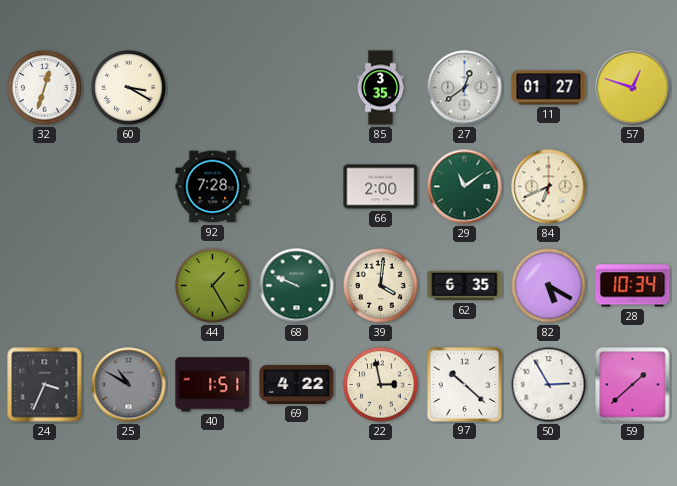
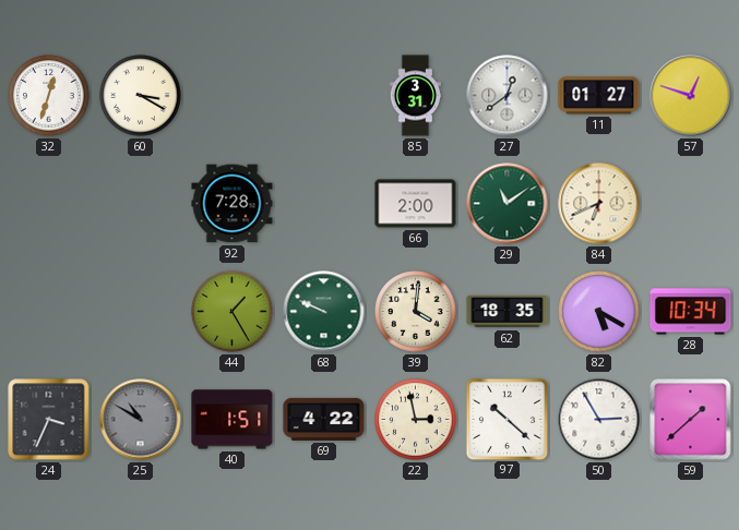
85: 3:35 -> 3:31 (415, 96)
62: 6:35 -> 18:35 (508, 312)
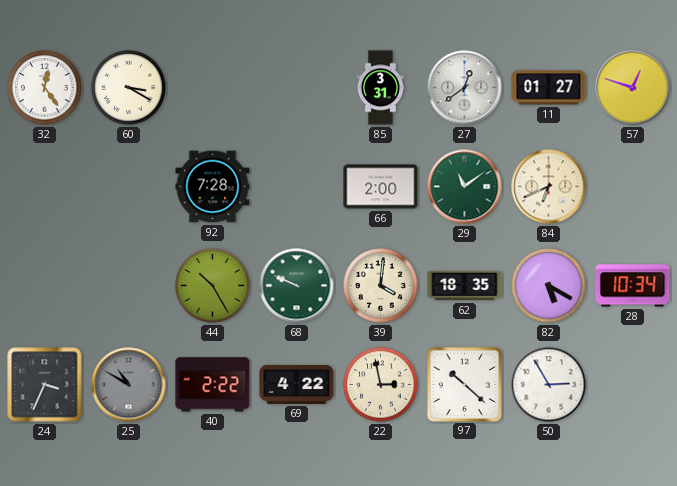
32: 12:33 -> 12:24 (45, 88)
44: 1:25 -> 10:25 (213, 286)
40: 1:51 -> 2:22 (213, 385)
59: 1:38 -> none (691, 420)
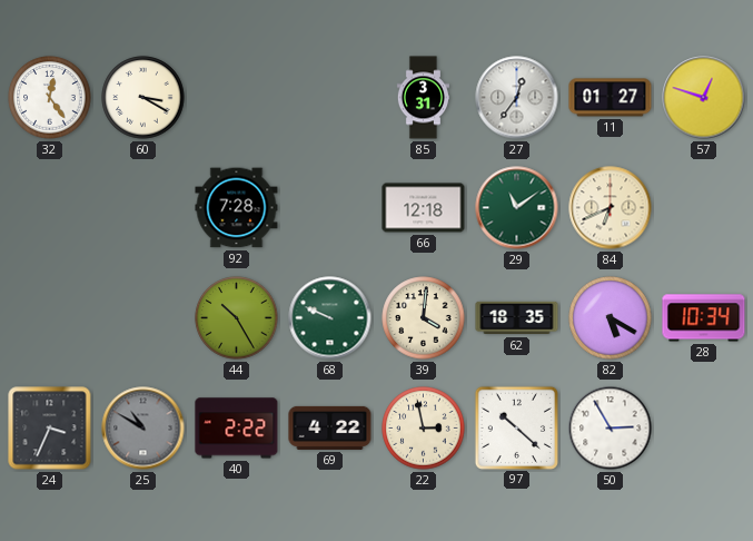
27: 12:39 -> 12:36 (517, 98)
66: 2:00 -> 12:18 (424, 208)
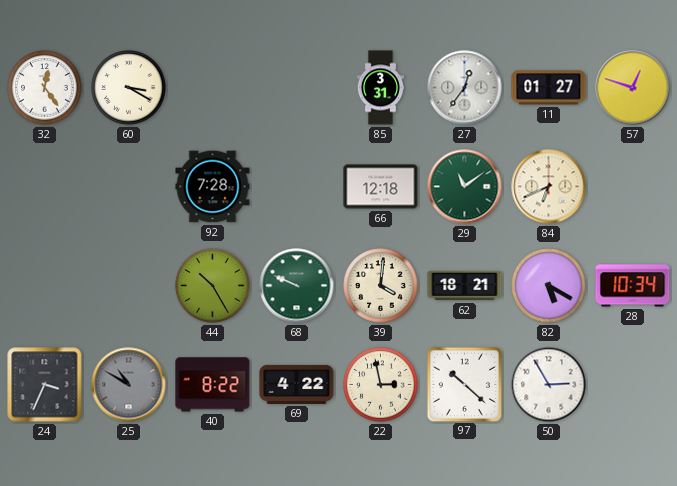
62: 18:35 -> 18:21 (465, 286)
40: 2:22 -> 8:22 (213, 385)
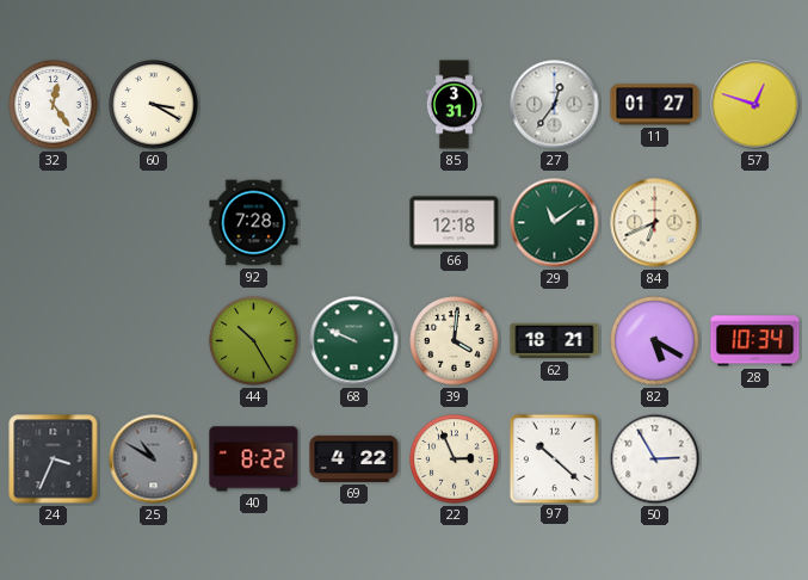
22: 2:58 -> 2:56 (455, 459)
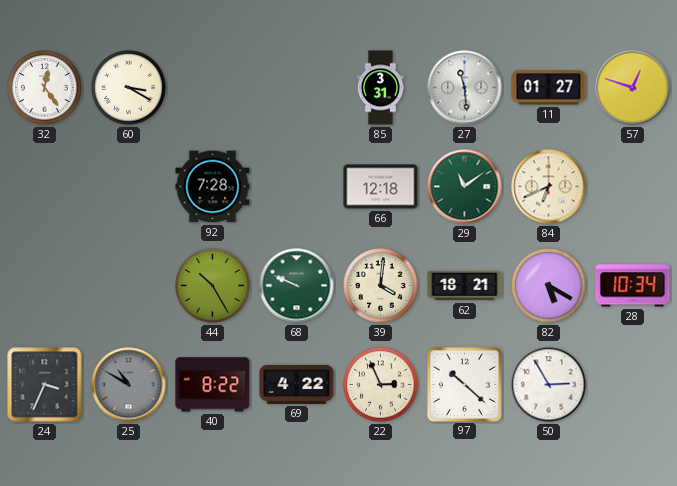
27: 12:36 -> 11:29 (465, 88)
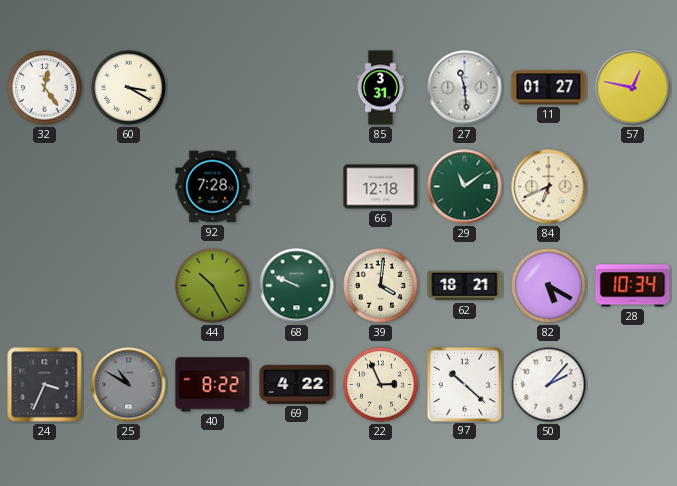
57: 12:48 -> 12:47 (633, 88)
50: 2:55 -> 2:07 (549, 385)
